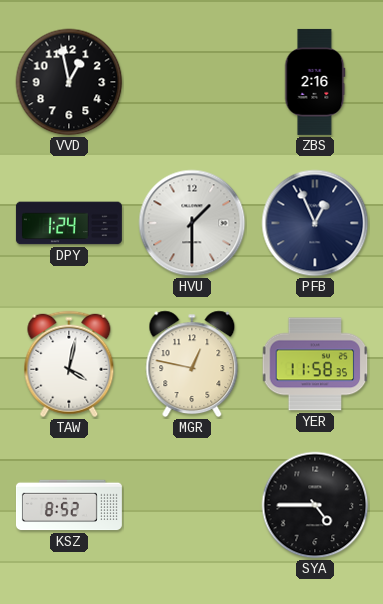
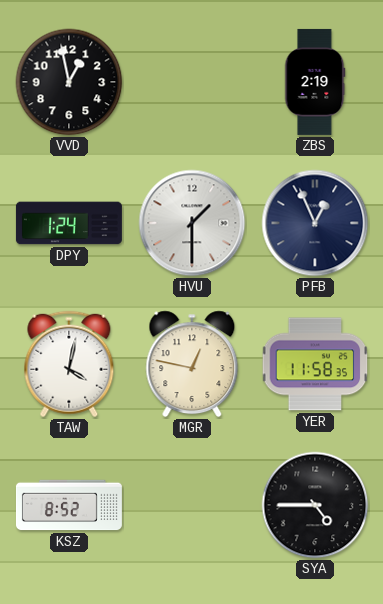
ZBS: 2:16 -> 2:19 (315, 82)
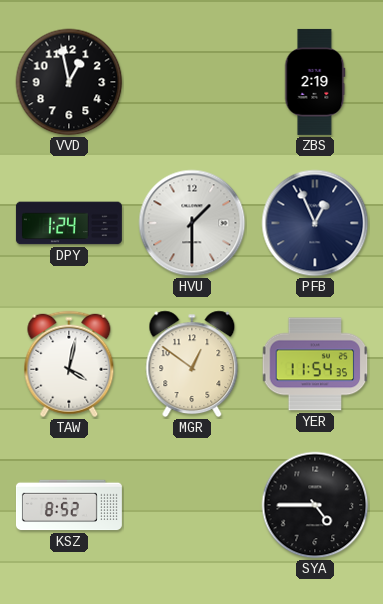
MGR: 12:47 -> 12:51 (192, 364)
YER: 11:58 -> 11:54 (315, 364)
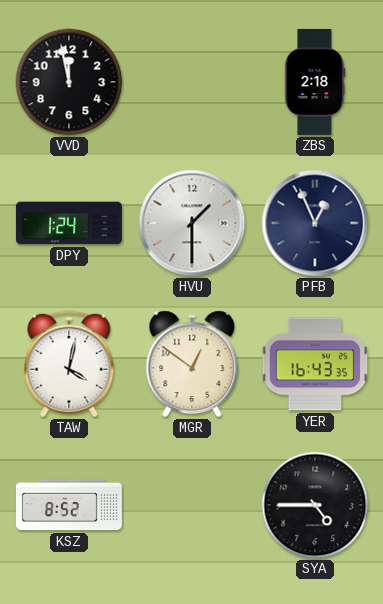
VVD: 12:58 -> 11:58 (69, 82)
ZBS: 2:19 -> 2:18 (315, 82)
YER: 11:54 -> 16:43 (315, 364)
